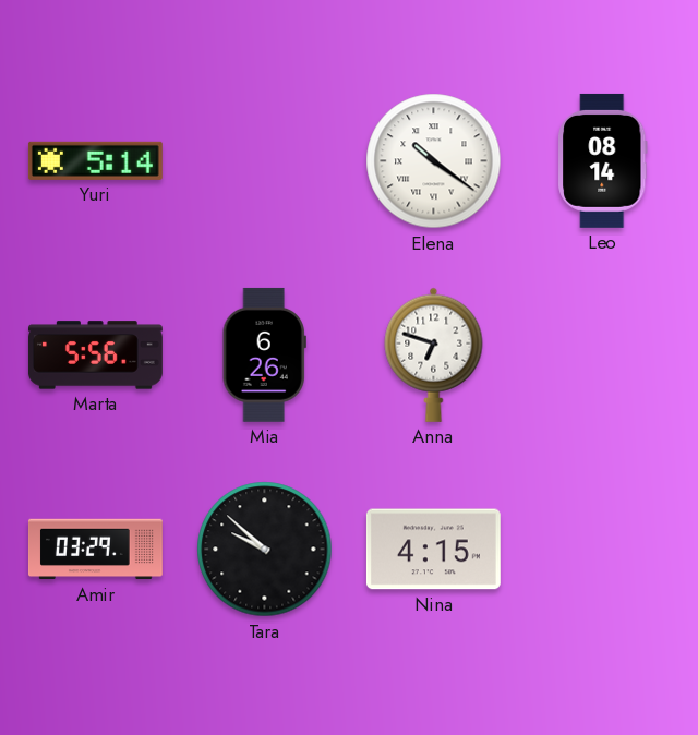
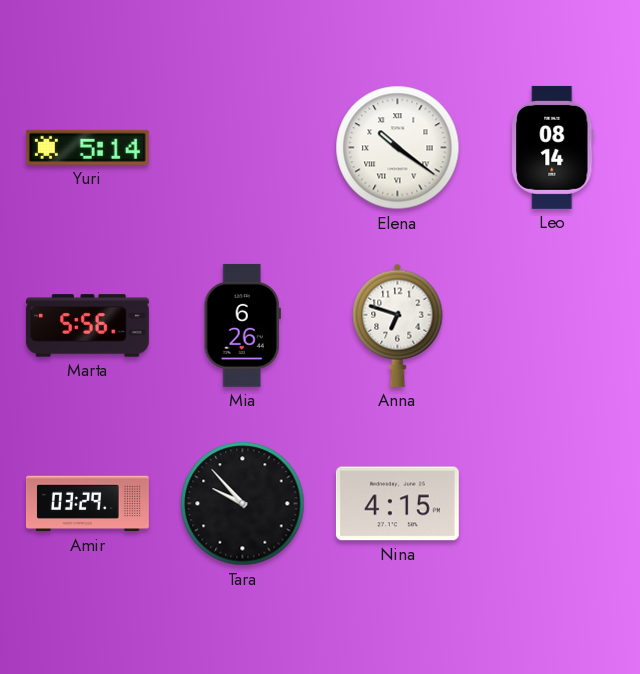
Tara: 9:52 -> 9:53 (243, 504)
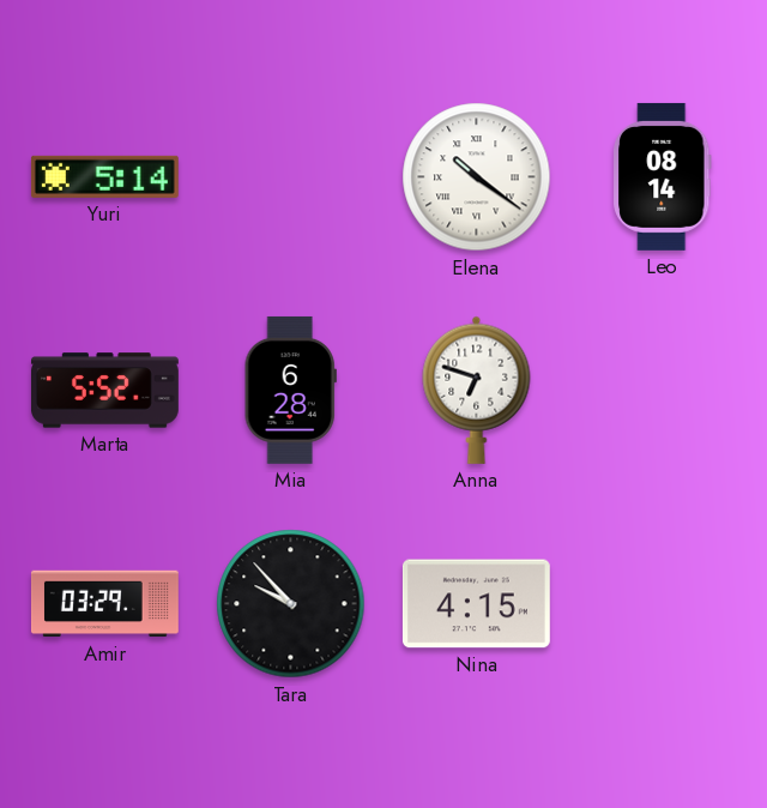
Marta: 5:56 -> 5:52 (104, 391)
Mia: 6:26 -> 6:28 (290, 390)
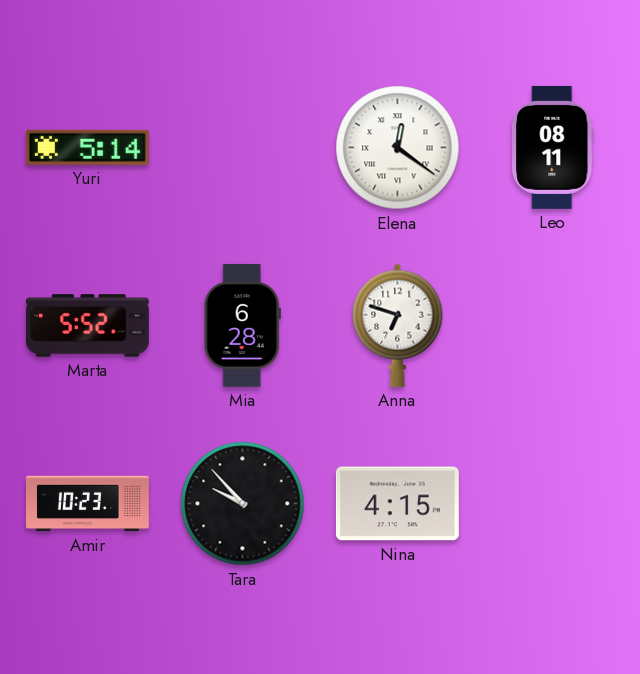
Elena: 10:21 -> 12:21 (398, 148)
Leo: 08:14 -> 08:11 (553, 147)
Amir: 03:29 -> 10:23 (87, 504)
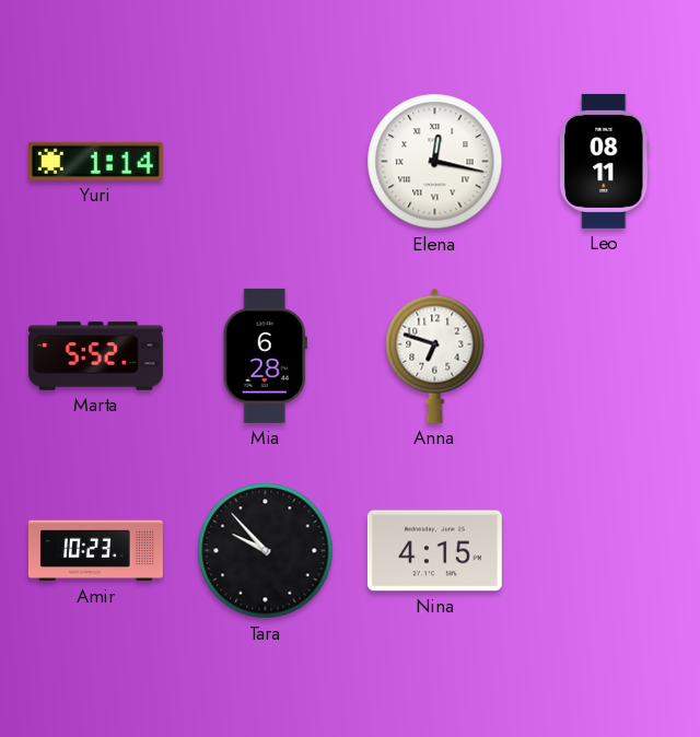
Yuri: 5:14 -> 1:14 (95, 161)
Elena: 12:21 -> 12:17 (435, 162)
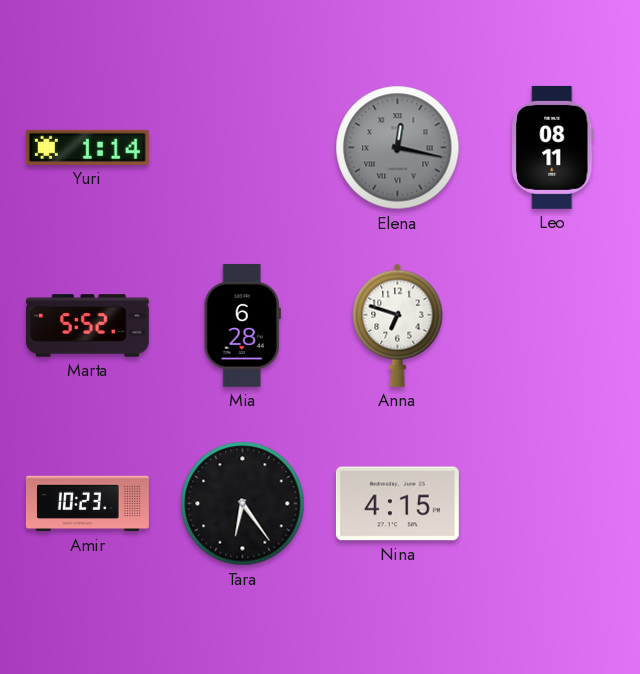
Elena dial: white -> grey (398, 148)
Tara: 9:53 -> 6:24 (243, 504)
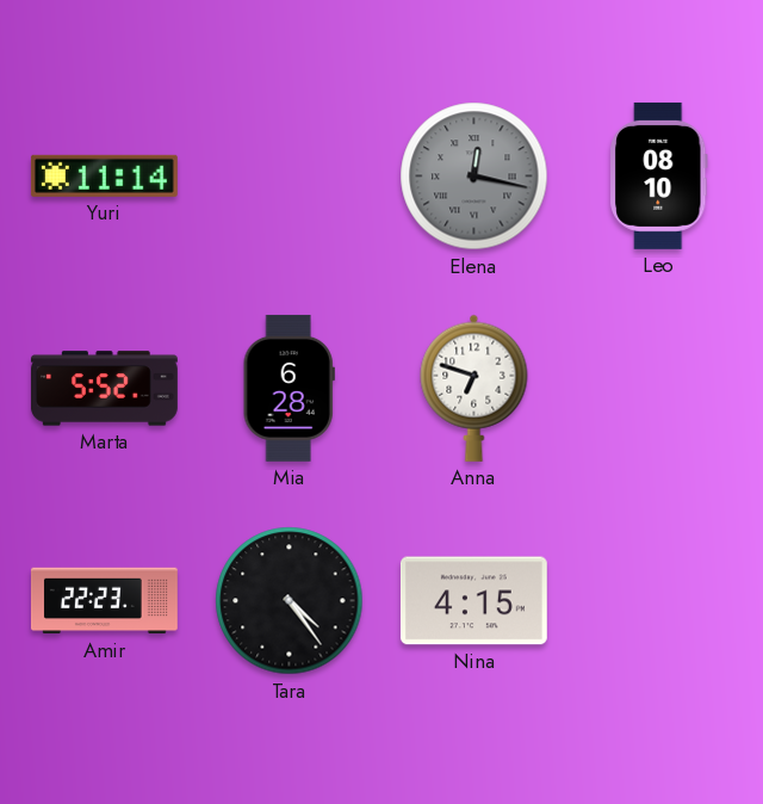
Yuri: 1:14 -> 11:14 (104, 175)
Leo: 08:11 -> 08:10 (659, 175)
Amir: 10:23 -> 22:23 (104, 601)
Tara: 6:24 -> 4:24 (290, 601)
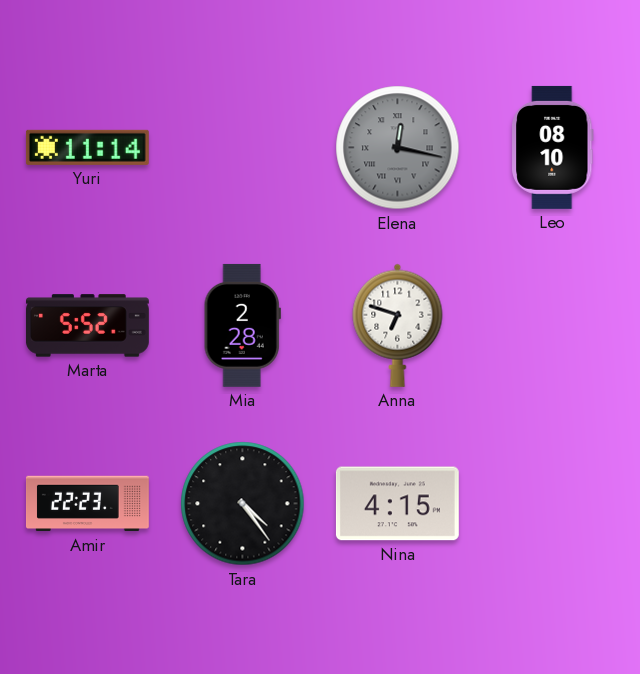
Mia: 6:28 -> 2:28 (242, 325)
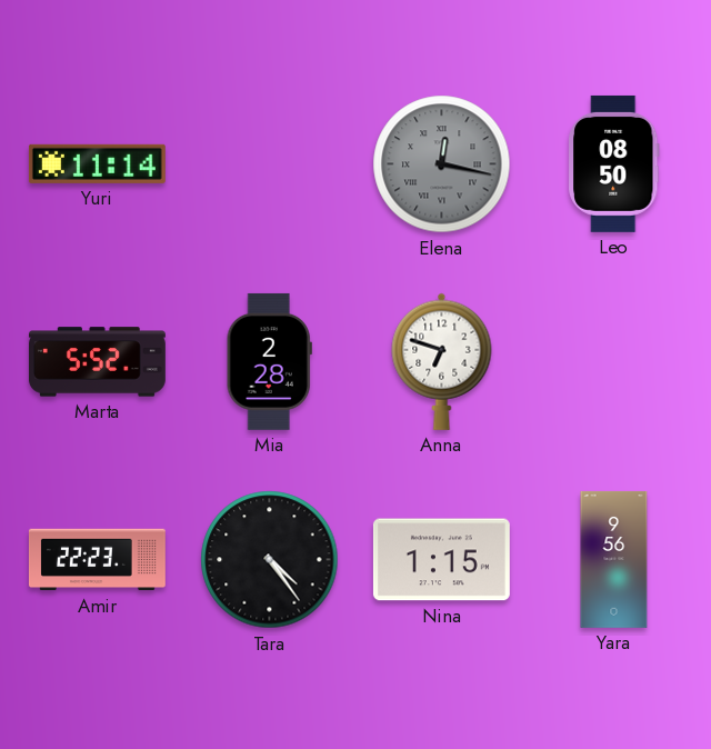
Leo: 08:10 -> 08:50 (614, 163)
Nina: 4:15 -> 1:15 (441, 560)
Yara: none -> 9:56 (614, 559)
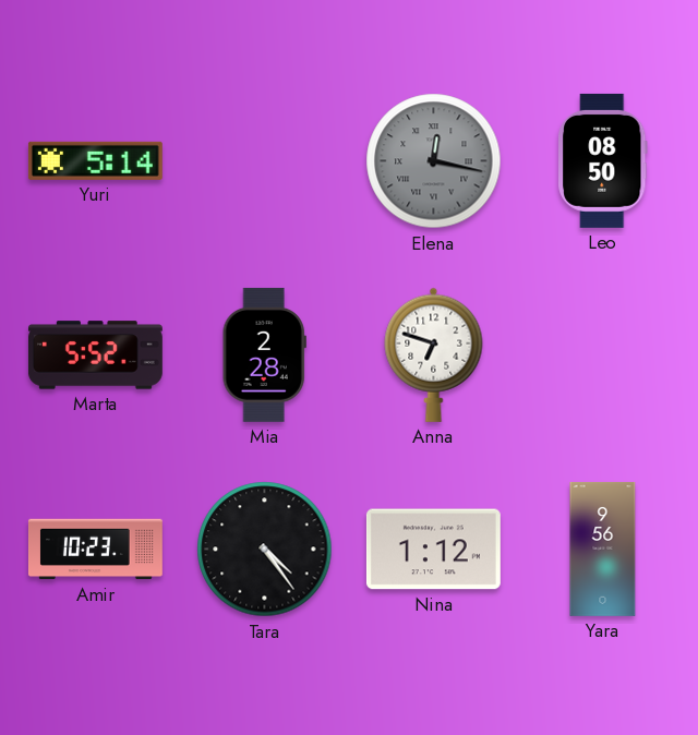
Yuri: 11:14 -> 5:14 (95, 160)
Amir: 22:23 -> 10:23 (95, 550)
Nina: 1:15 -> 1:12 (433, 550)
